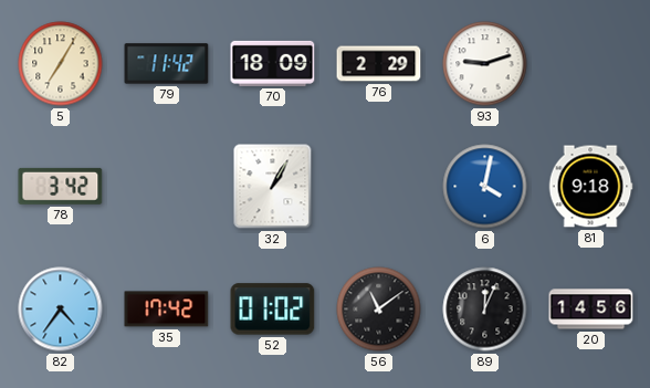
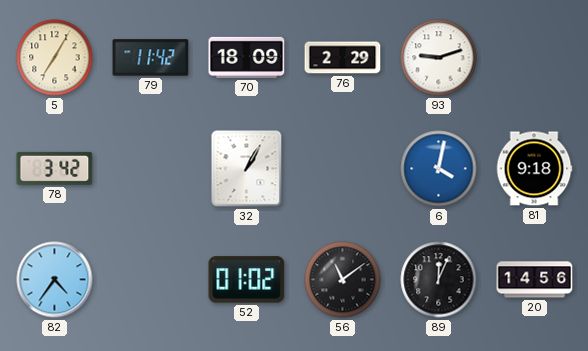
35: 17:42 -> none (167, 310)
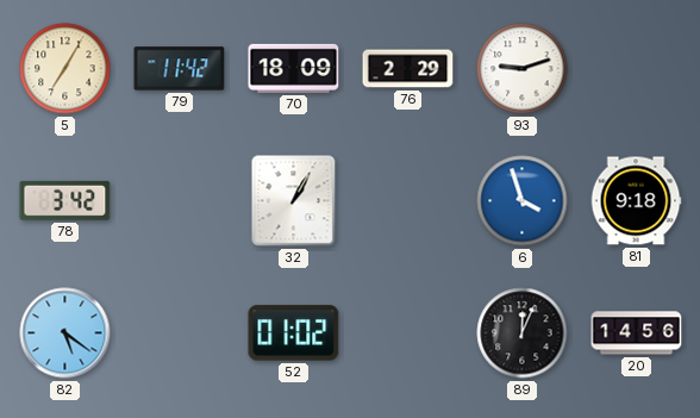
6: 4:02 -> 3:57 (523, 201)
82: 4:36 -> 5:21 (65, 333)
56: 11:09 -> none (343, 280)
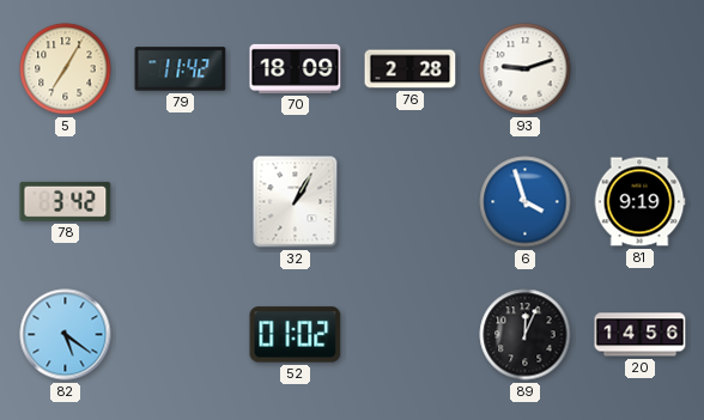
76: 2:29 -> 2:28 (411, 69)
81: 9:18 -> 9:19 (639, 202)
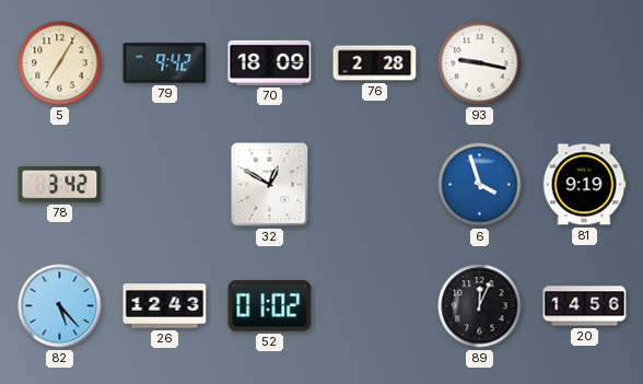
79: 11:42 -> 9:42 (165, 63)
93: 9:12 -> 9:17 (480, 63)
32: 1:05 -> 12:50 (270, 185)
82: 5:21 -> 5:23 (60, 306)
26: none -> 12:43 (165, 306)
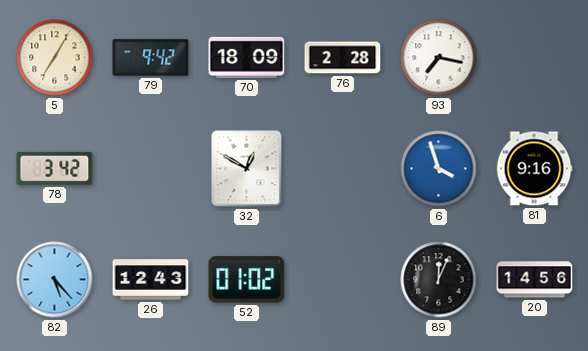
93: 9:17 -> 7:17 (439, 58)
81: 9:19 -> 9:16 (534, 169)
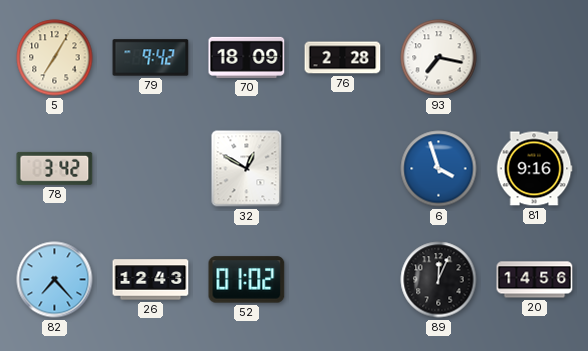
82: 5:23 -> 7:23 (55, 280)
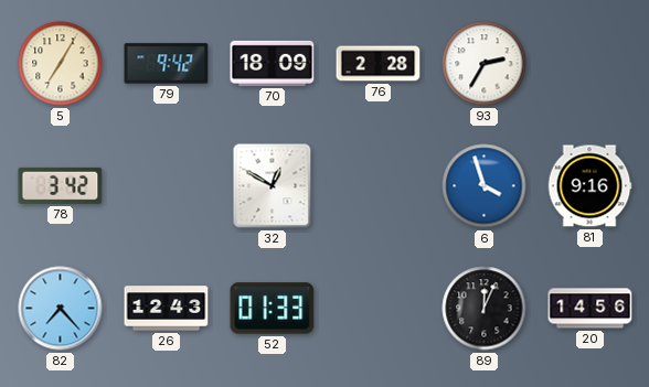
93: 7:17 -> 2:35 (485, 64)
52: 01:02 -> 01:33 (273, 309)
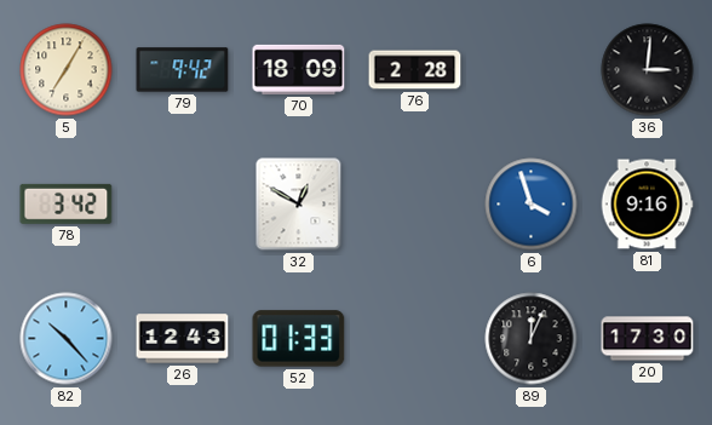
93: 2:35 -> none (485, 64)
36: none -> 3:01 (648, 70)
82: 7:23 -> 10:23 (67, 339)
20: 14:56 -> 17:30 (648, 339)
